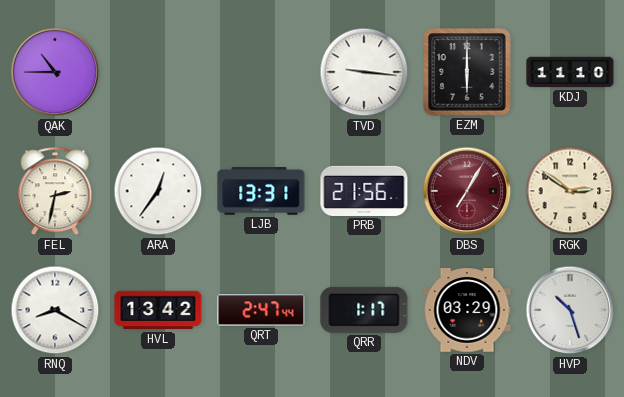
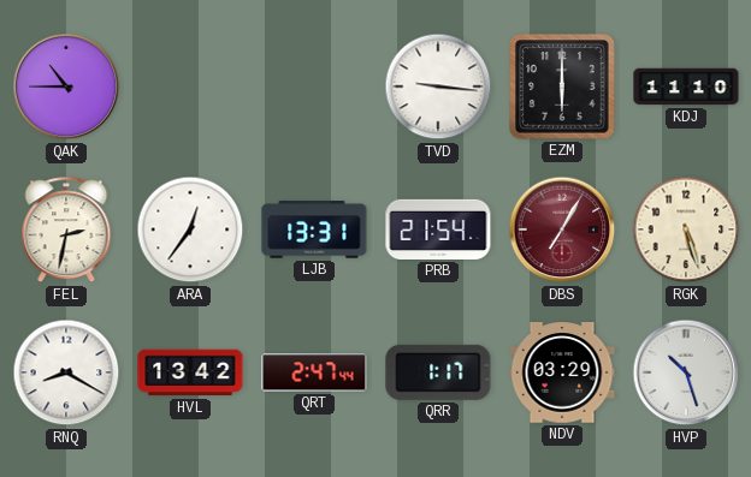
PRB: 21:56 -> 21:54 (438, 229)
RGK: 2:51 -> 5:27 (686, 229)
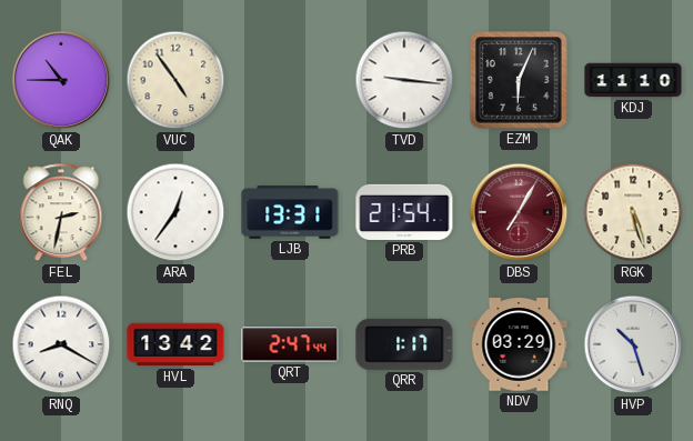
VUC: none -> 4:54 (175, 80)
EZM: 6:00 -> 6:04 (519, 80)
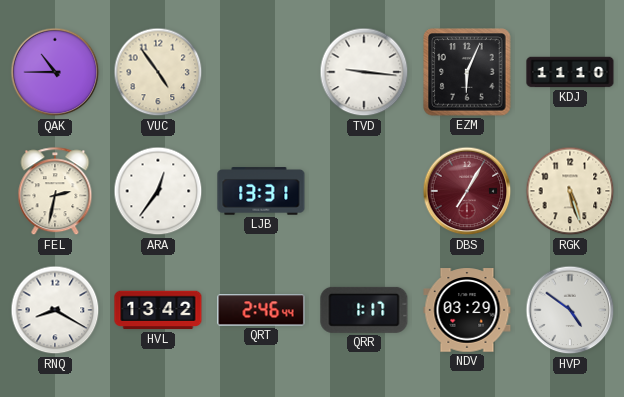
PRB: 21:54 -> none (404, 212)
QRT: 2:47 -> 2:46 (261, 310)
HVP: 10:27 -> 4:51 (570, 310)
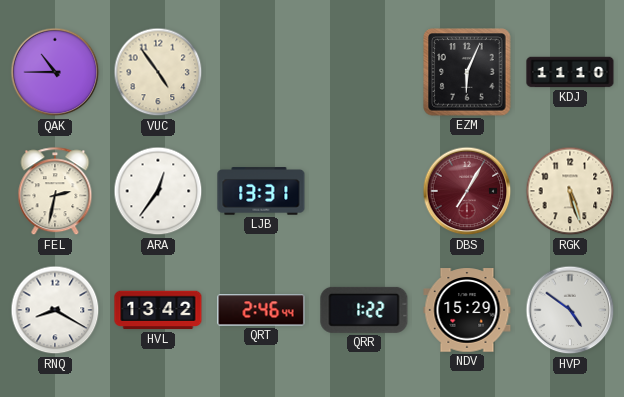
TVD: 9:16 -> none (364, 72)
QRR: 1:17 -> 1:22 (364, 310)
NDV: 03:29 -> 15:29 (467, 310)
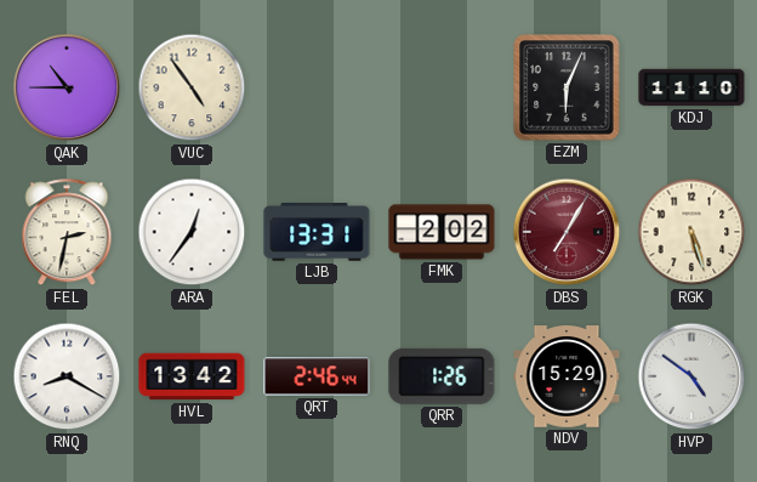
FMK: none -> 2:02 (442, 232)
QRR: 1:22 -> 1:26 (442, 376)
